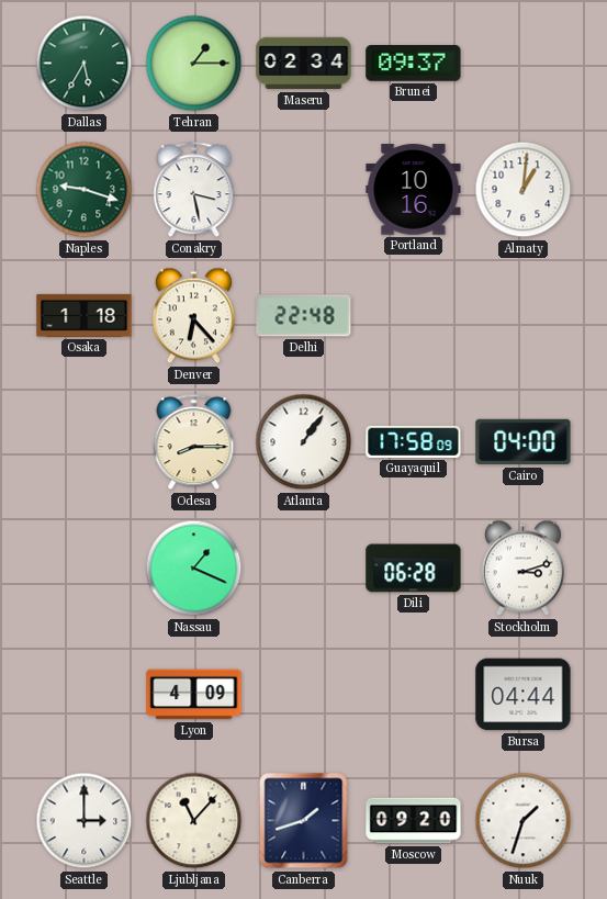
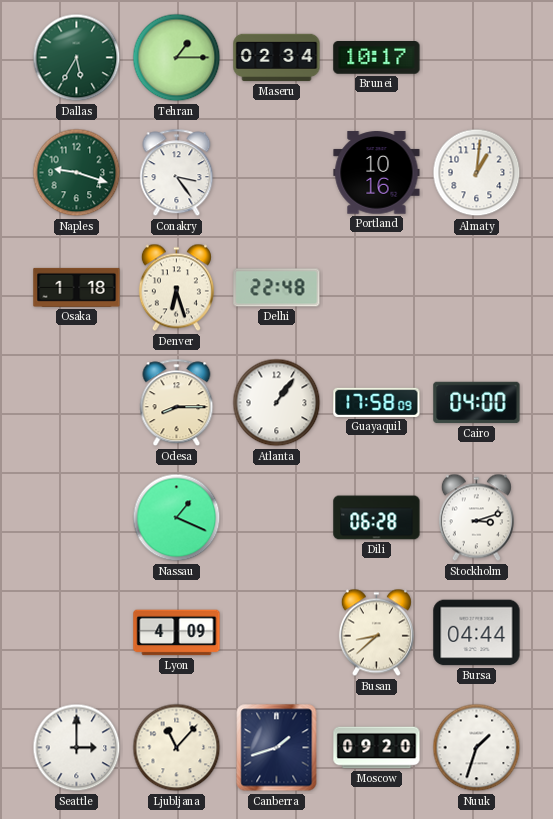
Brunei: 09:37 -> 10:17 (377, 58)
Conakry: 3:28 -> 3:24 (177, 173)
Denver: 6:23 -> 6:27 (176, 288)
Busan: none -> 8:38 (376, 633)
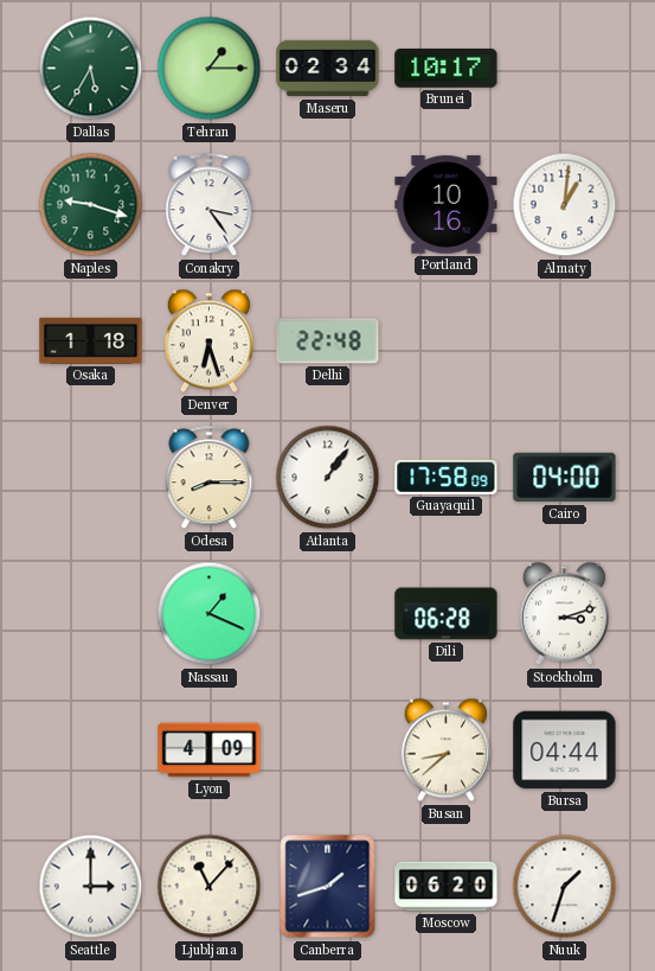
Moscow: 09:20 -> 06:20 (447, 887)
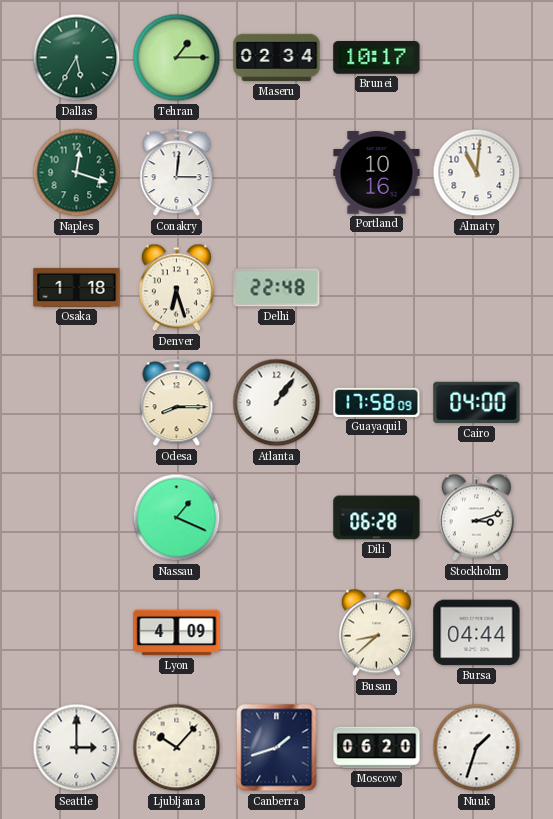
Naples: 9:18 -> 12:18 (77, 173)
Conakry: 3:24 -> 3:01 (177, 173)
Almaty: 1:01 -> 11:01 (477, 173)
Ljubljana: 11:07 -> 10:07 (177, 748)
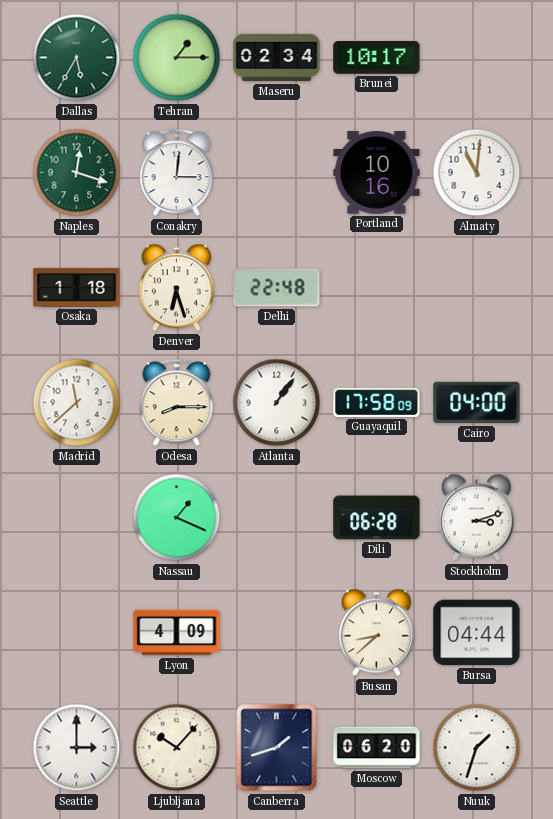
Madrid: none -> 11:38 (77, 403)
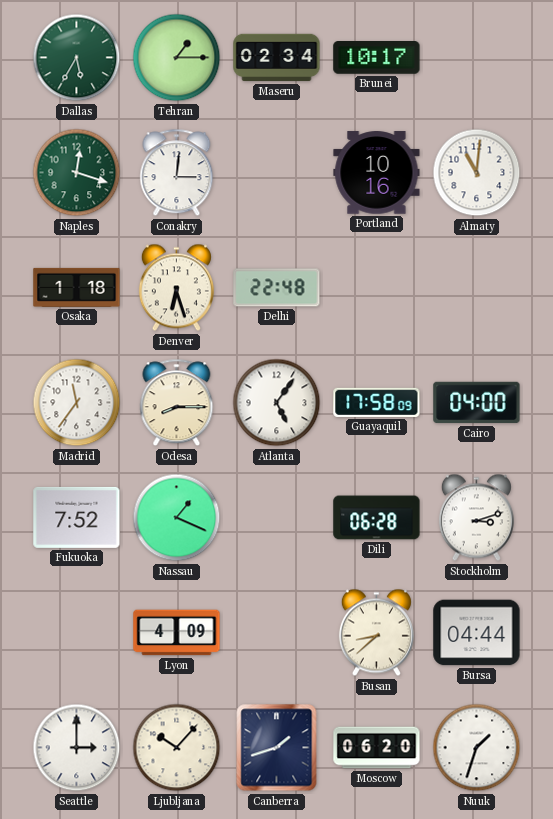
Madrid: 11:38 -> 11:36 (77, 403)
Atlanta: 1:06 -> 5:06 (277, 403)
Fukuoka: none -> 7:52 (77, 517)
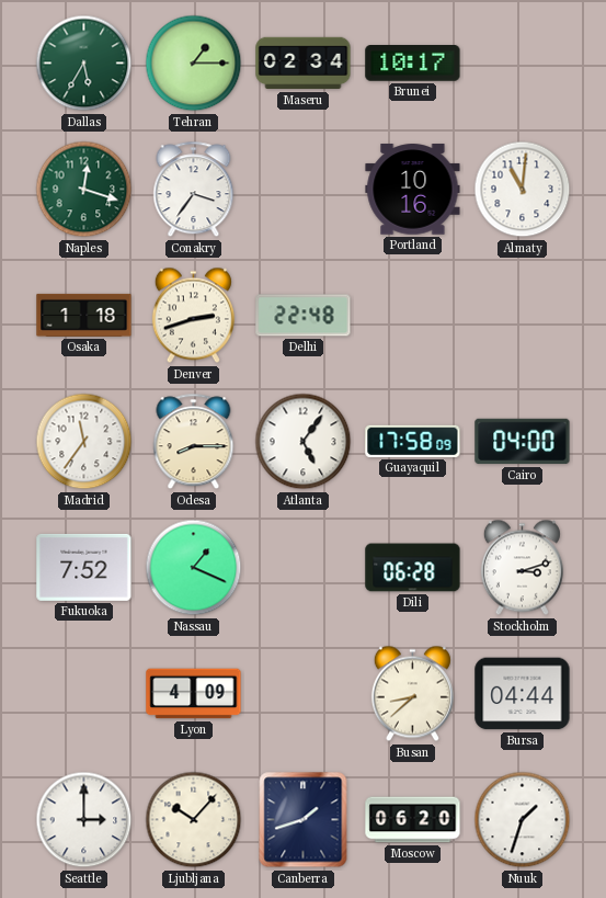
Conakry: 3:01 -> 3:36 (194, 190)
Denver: 6:27 -> 2:42 (193, 316)
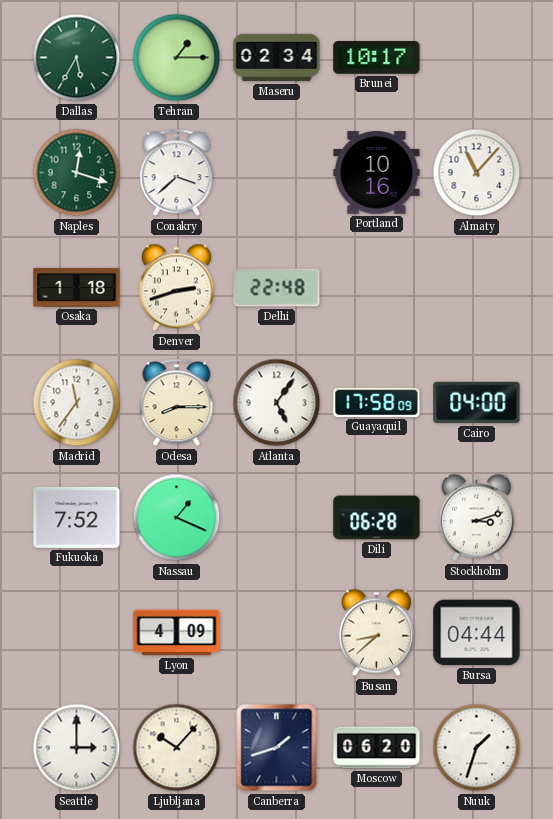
Conakry: 3:36 -> 3:38 (177, 173)
Almaty: 11:01 -> 11:07 (477, 173)
